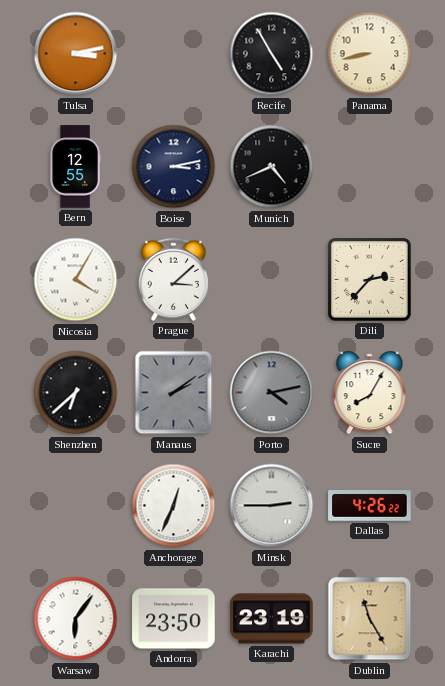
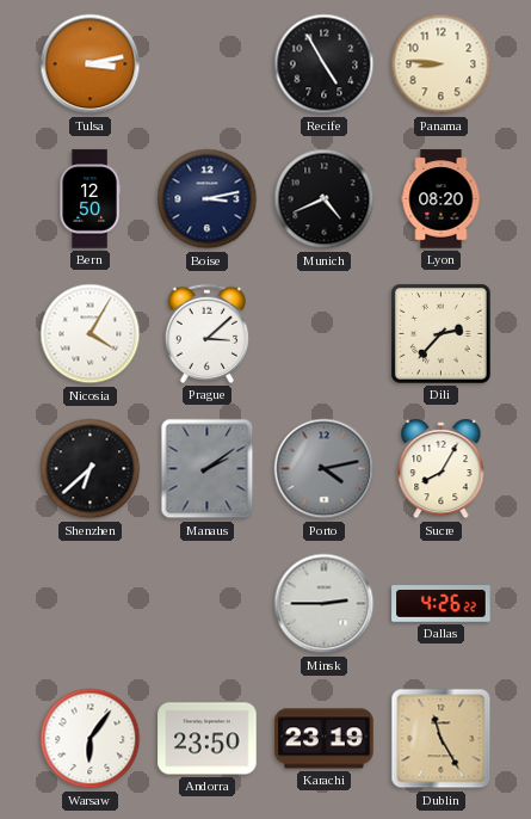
Panama: 8:43 -> 8:46 (442, 64)
Bern: 12:55 -> 12:50 (89, 199)
Lyon: none -> 08:20 (442, 199)
Anchorage: 12:34 -> none (174, 506)
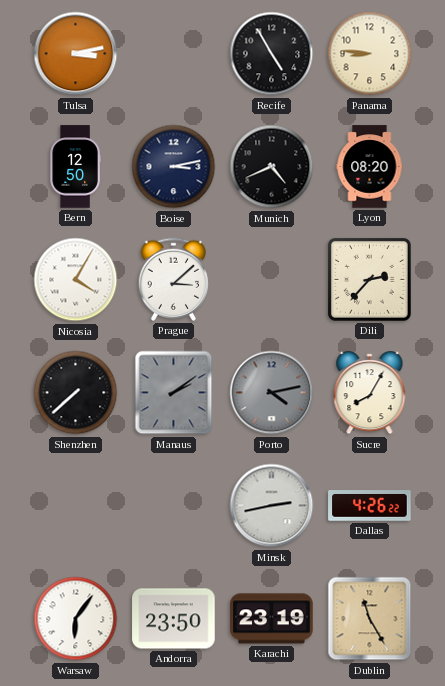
Shenzhen: 6:38 -> 7:38 (76, 393)
Minsk: 2:45 -> 2:43 (272, 506)
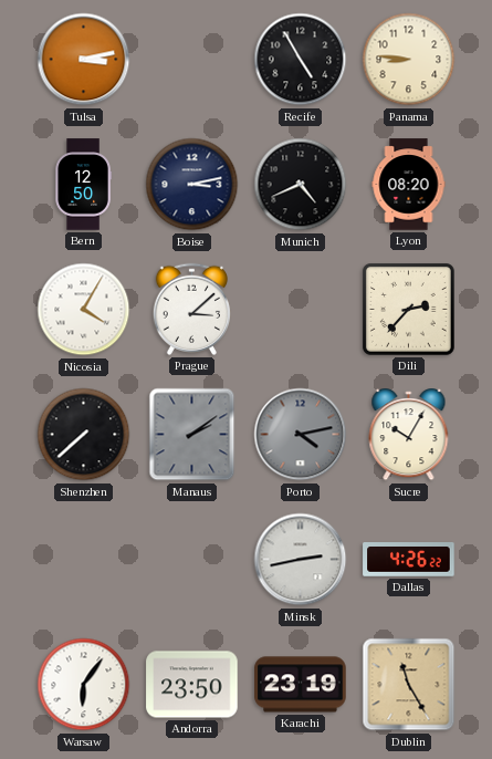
Sucre: 8:05 -> 10:05 (409, 435)
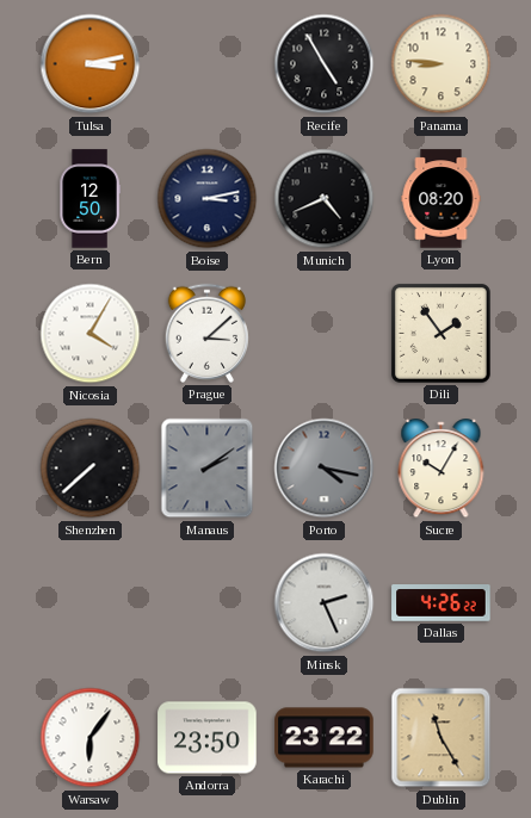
Dili: 2:37 -> 1:54 (440, 333)
Porto: 4:13 -> 4:17 (325, 469)
Minsk: 2:43 -> 2:26 (325, 603)
Karachi: 23:19 -> 23:22 (325, 738)
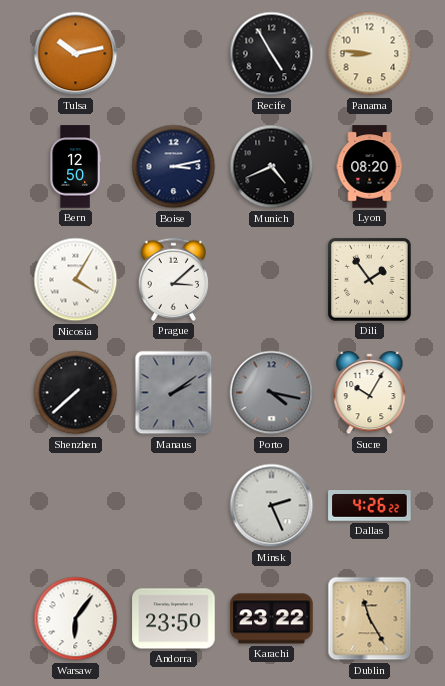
Tulsa: 3:13 -> 10:13 (76, 54)
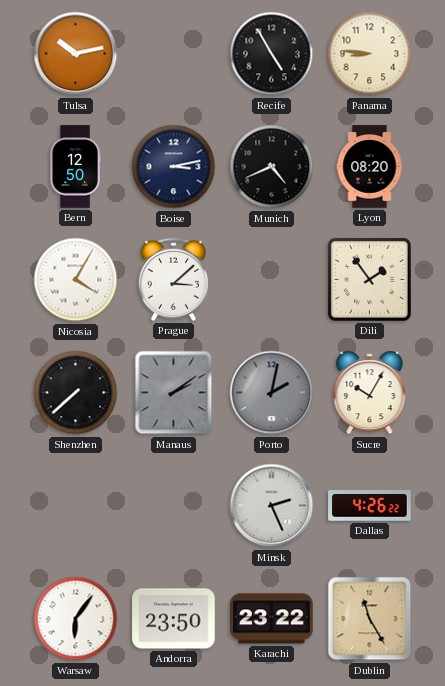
Porto: 4:17 -> 2:02 (272, 393)
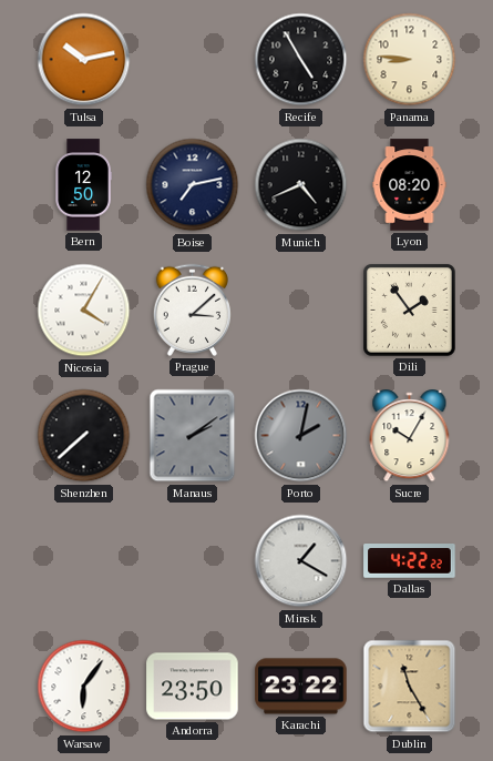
Boise: 3:13 -> 7:13 (193, 185)
Minsk: 2:26 -> 1:20 (301, 561)
Dallas: 4:26 -> 4:22 (410, 561)
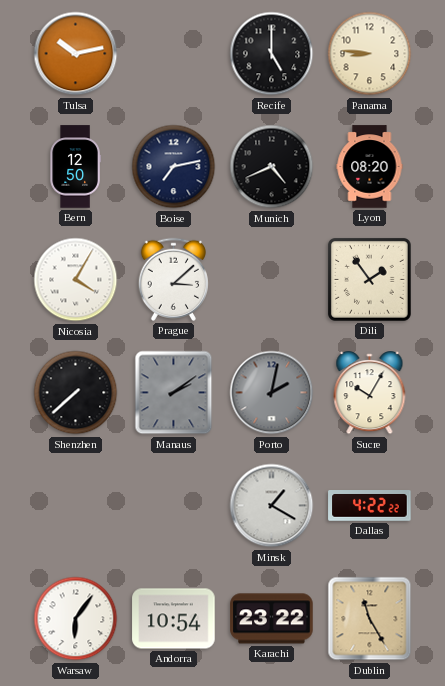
Recife: 4:55 -> 5:00 (272, 54)
Andorra: 23:50 -> 10:54 (174, 619)
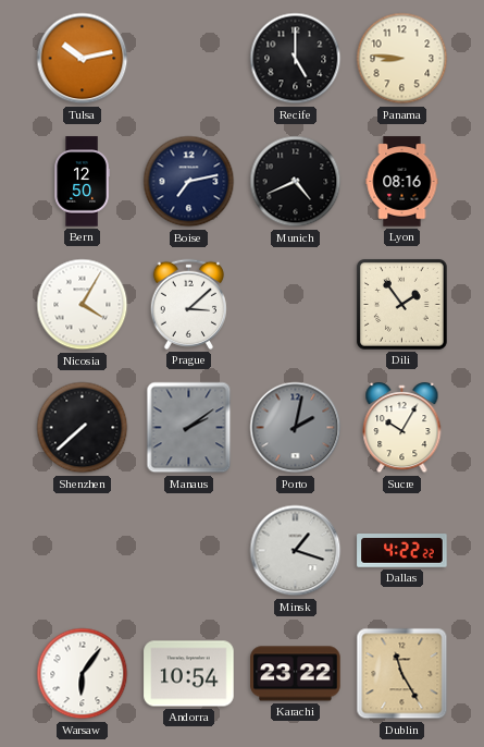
Lyon: 08:20 -> 08:16 (402, 182)
Minsk: 1:20 -> 1:18 (296, 551)
